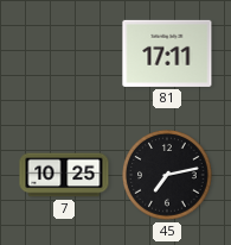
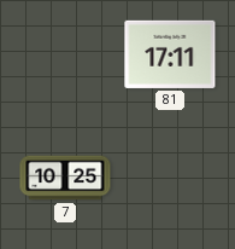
45: 7:13 -> none (167, 175)
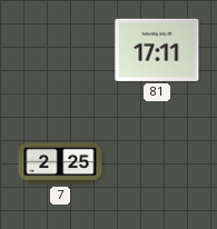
7: 10:25 -> 2:25 (60, 163)
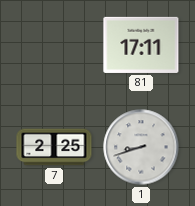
1: none -> 8:42 (141, 147)
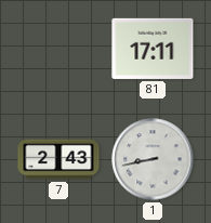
7: 2:25 -> 2:43 (58, 159)
1: 8:42 -> 8:43 (153, 159)
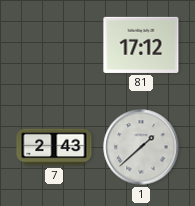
81: 17:11 -> 17:12 (141, 45)
1: 8:43 -> 1:38 (141, 147)
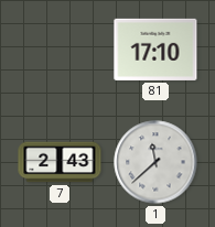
81: 17:12 -> 17:10 (155, 50)
1: 1:38 -> 11:38 (155, 162)
